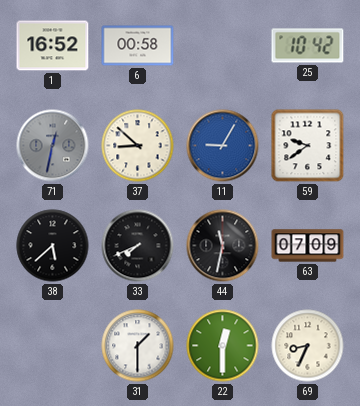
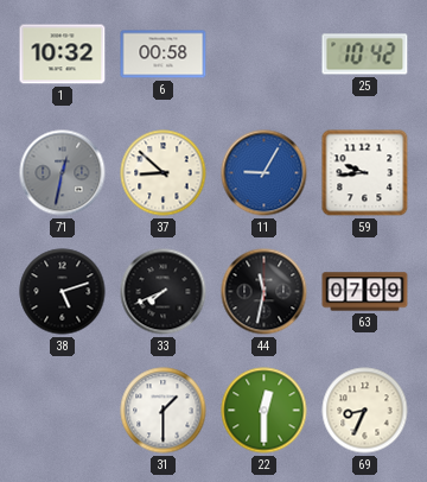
1: 16:52 -> 10:32 (63, 55)
59: 9:39 -> 9:44 (365, 173)
38: 5:38 -> 5:12 (63, 292)
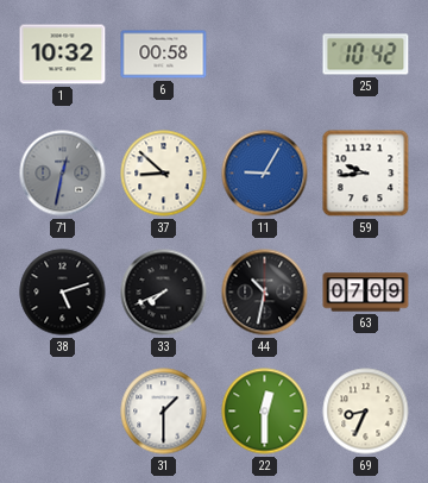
44: 11:32 -> 10:32 (265, 293)
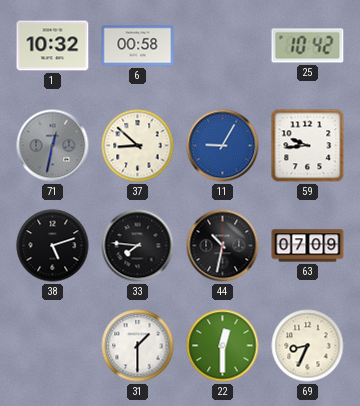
33: 7:41 -> 7:46 (138, 246)
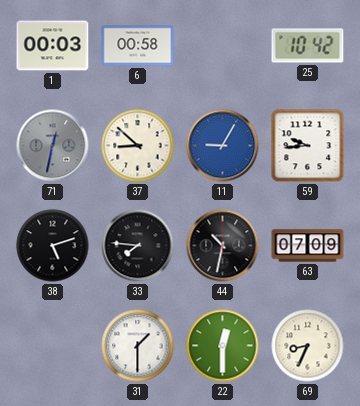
1: 10:32 -> 00:03 (53, 46)
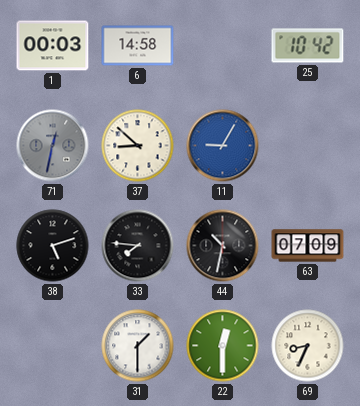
6: 00:58 -> 14:58 (138, 46)
59: 9:44 -> none (308, 146)
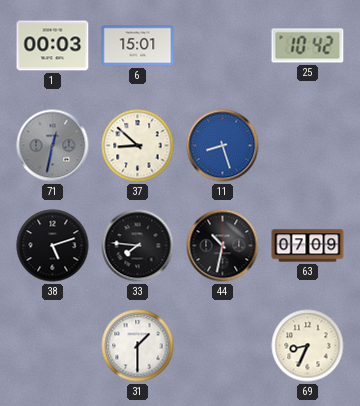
6: 14:58 -> 15:01 (138, 46)
11: 9:05 -> 8:27 (223, 146)
22: 12:30 -> none (223, 346)
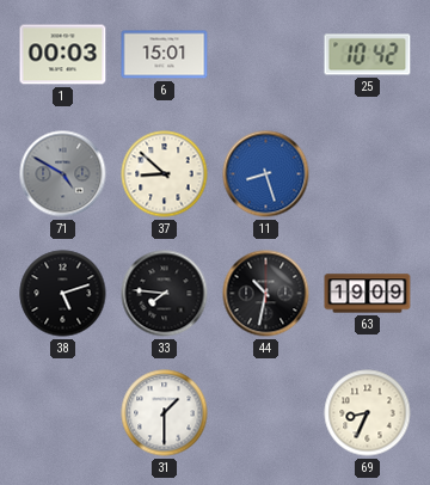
71: 12:32 -> 4:50 (63, 174)
63: 07:09 -> 19:09 (368, 294)
